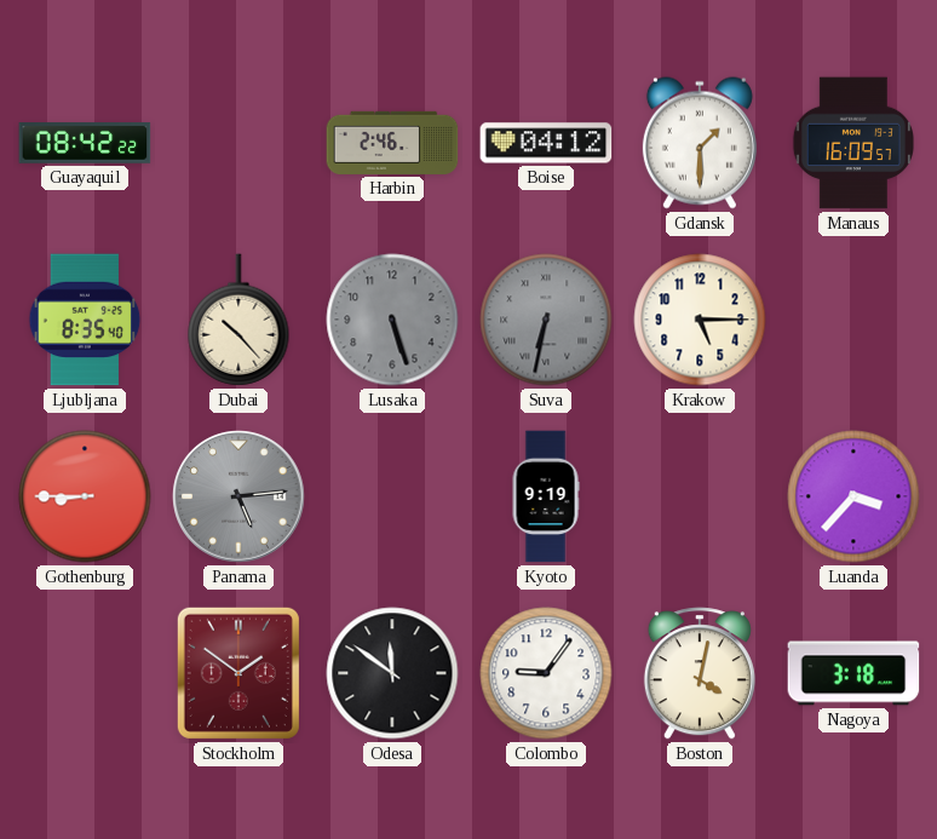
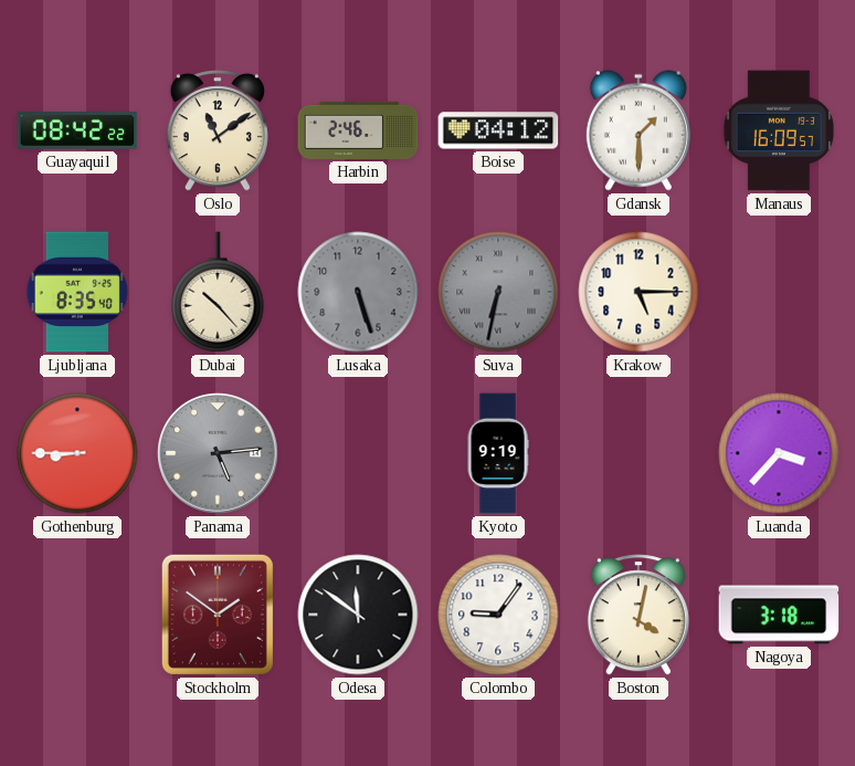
Oslo: none -> 11:09 (218, 130)
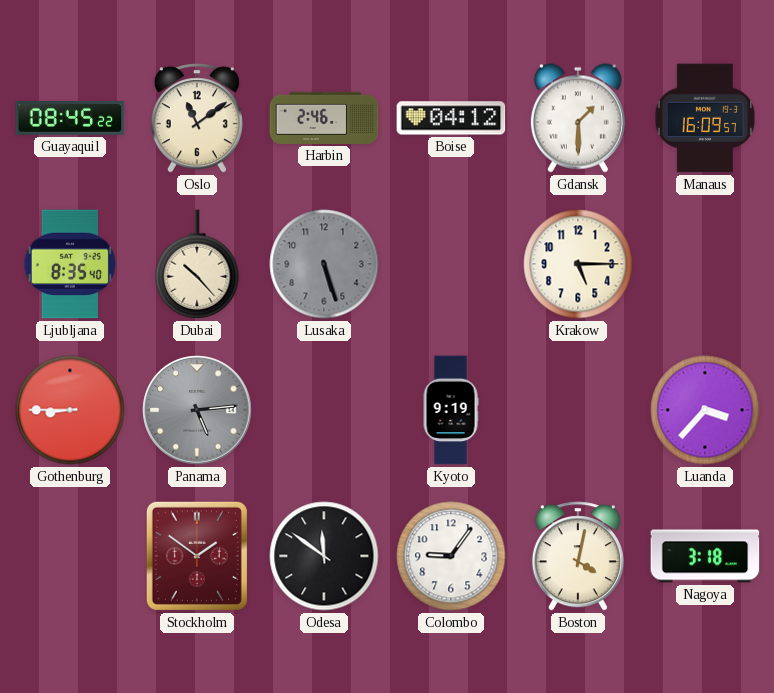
Guayaquil: 08:42 -> 08:45 (70, 119)
Suva: 6:32 -> none (498, 292)
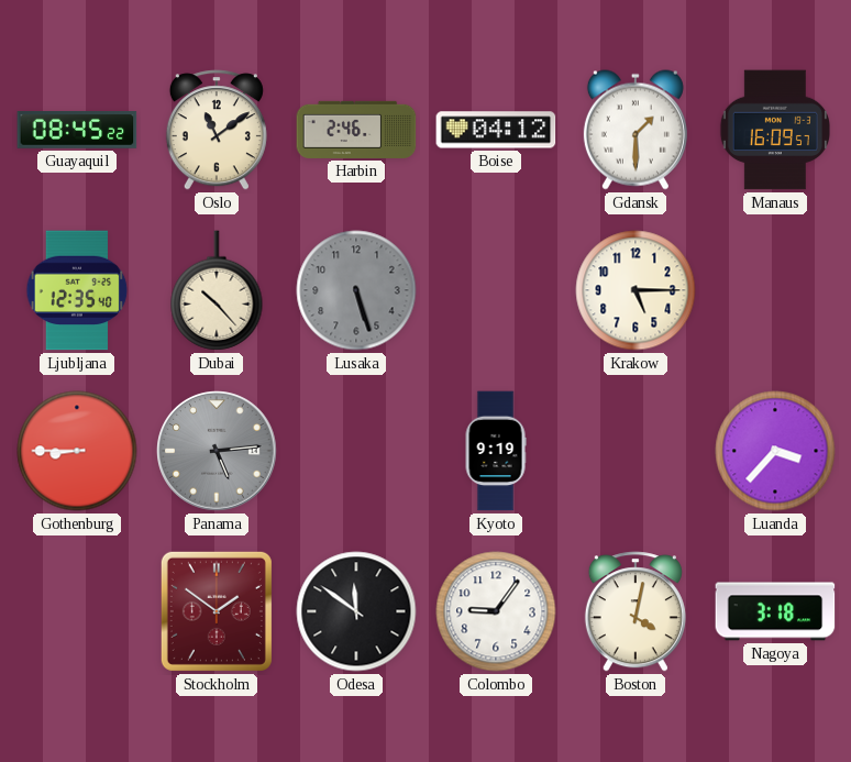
Ljubljana: 8:35 -> 12:35 (77, 290)
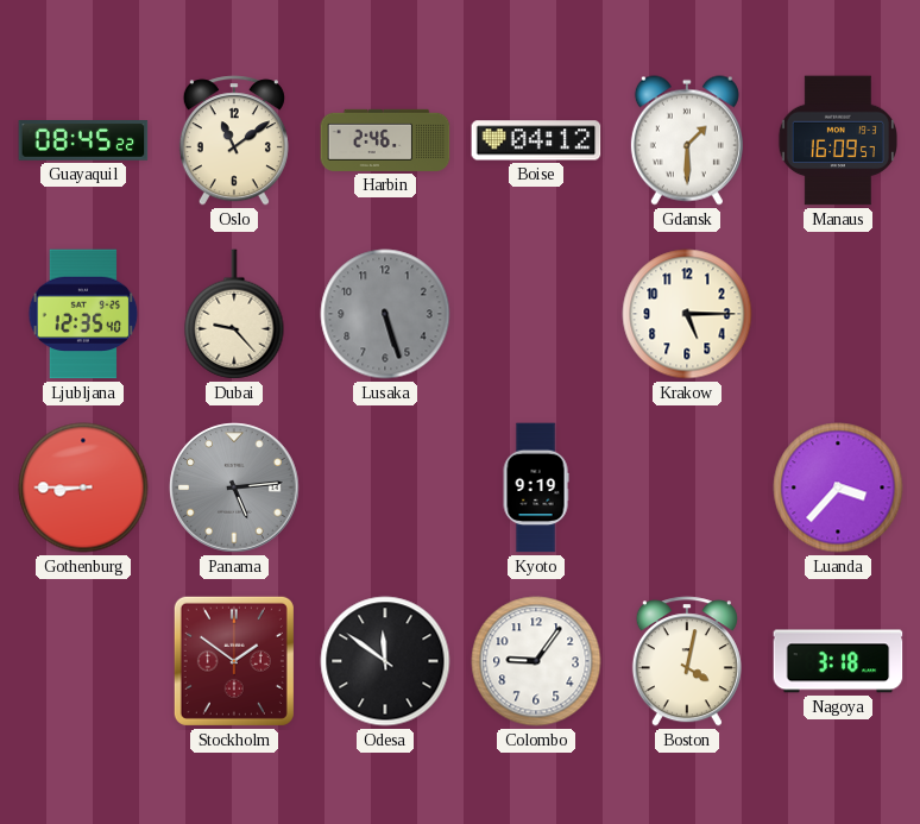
Dubai: 10:23 -> 9:23 (234, 314)
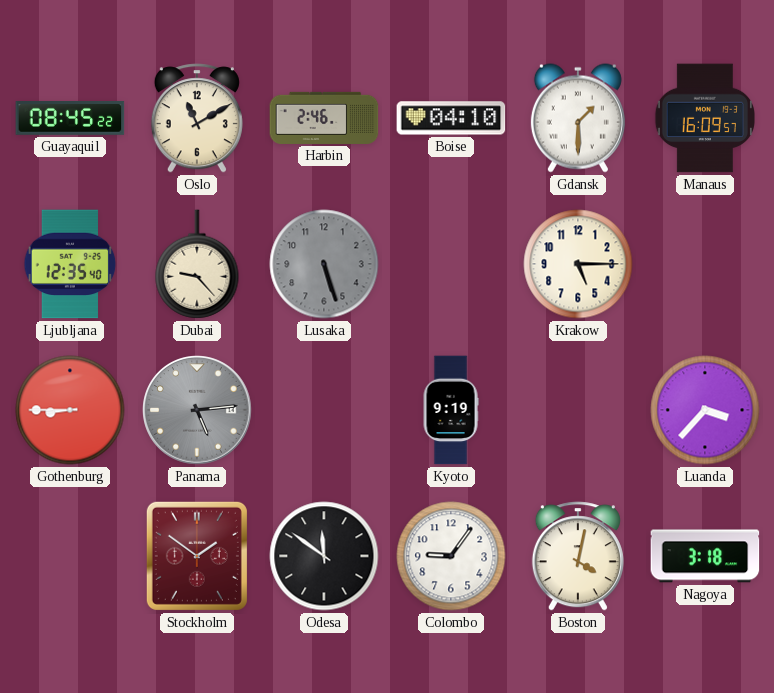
Oslo: 11:09 -> 11:10 (197, 118)
Boise: 04:12 -> 04:10 (451, 118)
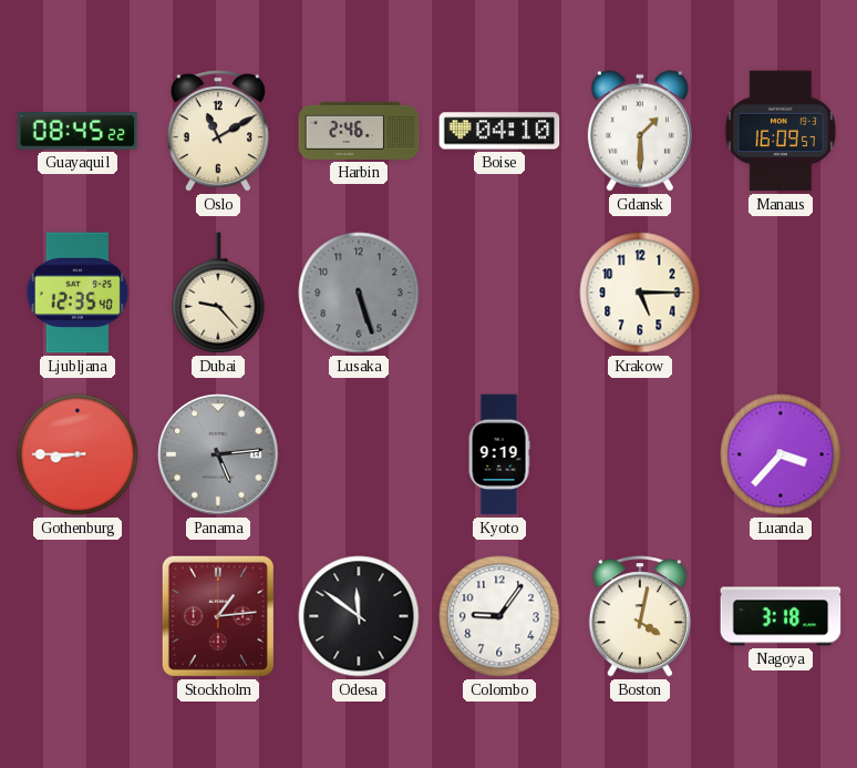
Stockholm: 1:51 -> 1:14 (218, 616)
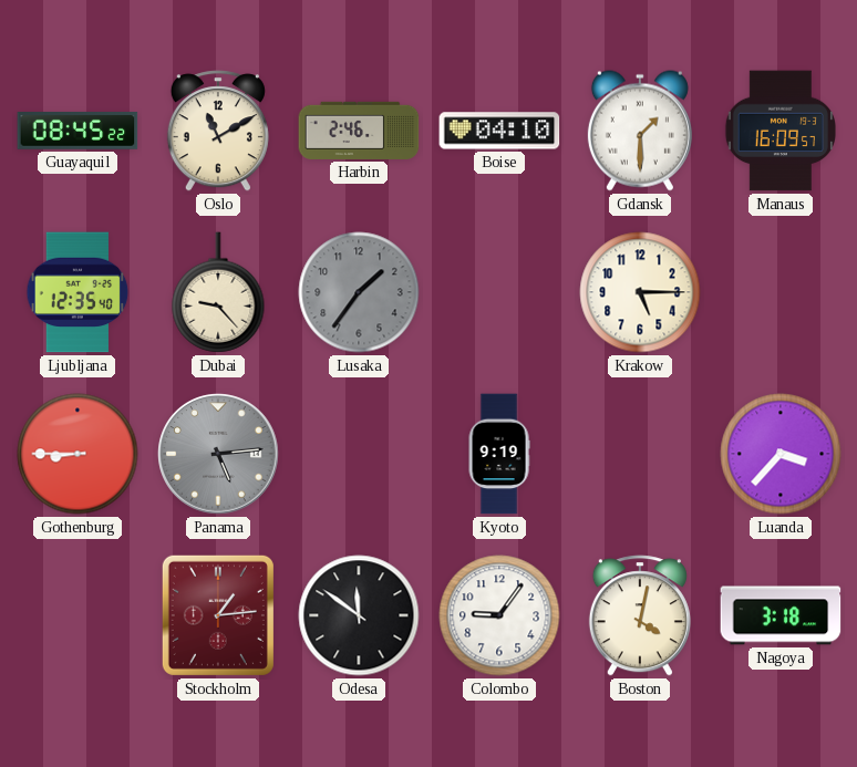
Lusaka: 5:27 -> 1:36 (359, 292)
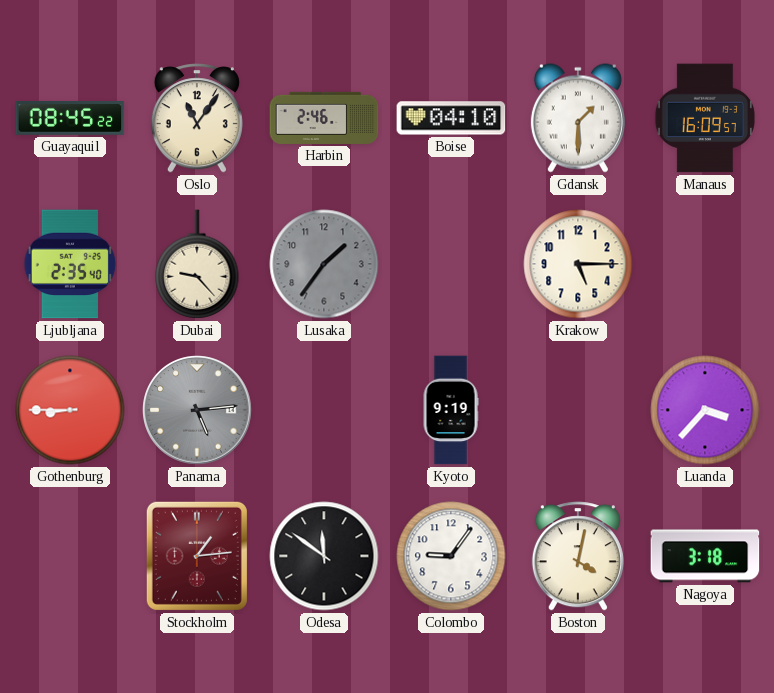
Oslo: 11:10 -> 11:06 (197, 118)
Ljubljana: 12:35 -> 2:35 (70, 264)
